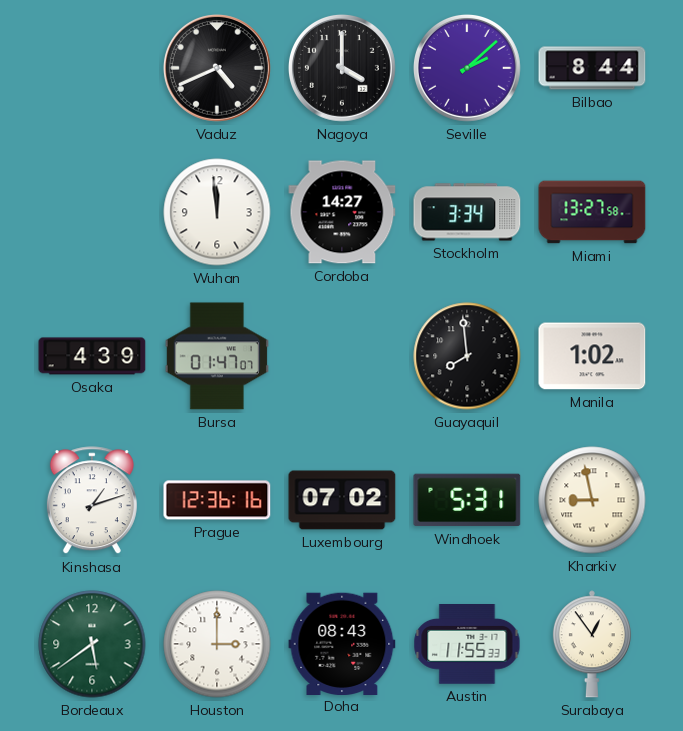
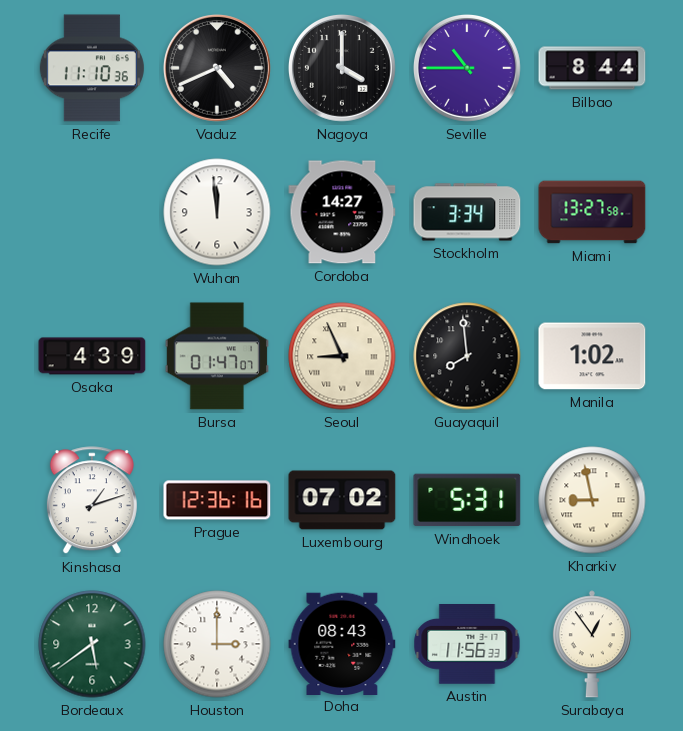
Recife: none -> 11:10 (92, 68)
Seville: 2:08 -> 10:45 (467, 68)
Seoul: none -> 8:56 (342, 356)
Austin: 11:55 -> 11:56 (467, 645)
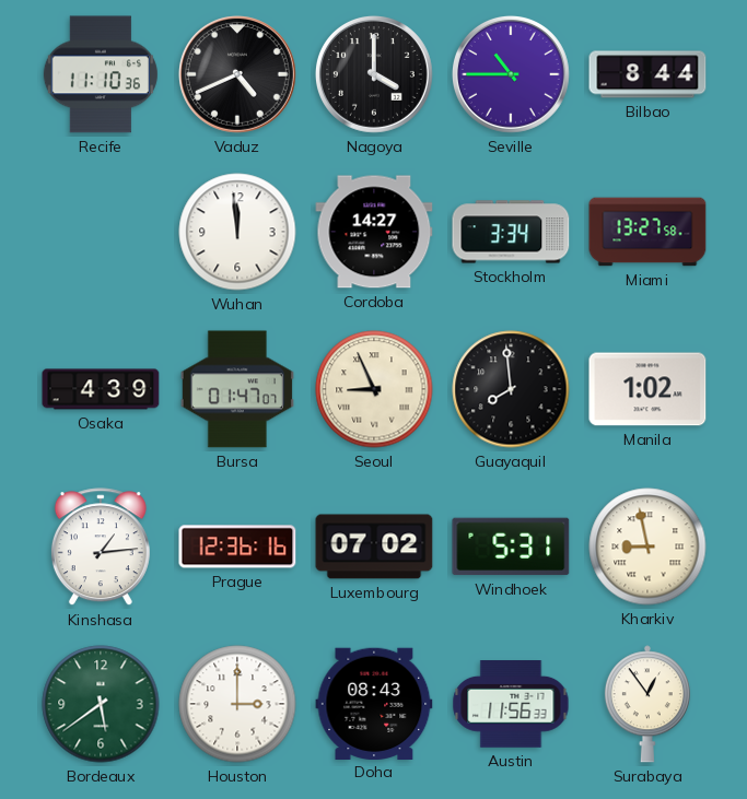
Kinshasa: 1:12 -> 1:14 (101, 548)
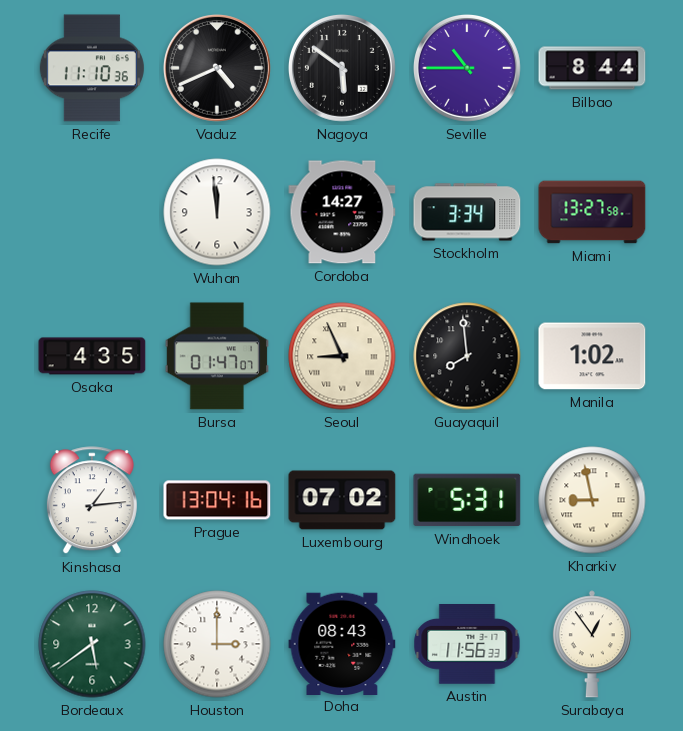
Nagoya: 4:00 -> 5:51 (342, 68)
Osaka: 4:39 -> 4:35 (92, 356)
Prague: 12:36 -> 13:04 (217, 500)
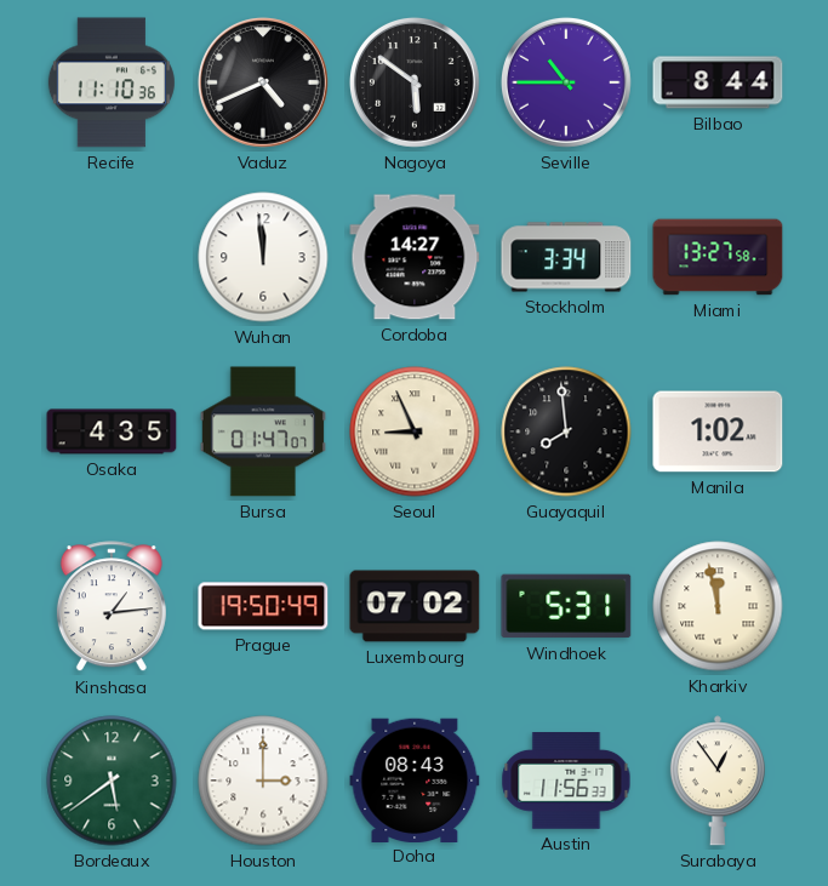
Prague: 13:04 -> 19:50 (263, 606)
Kharkiv: 8:58 -> 11:58 (718, 606)
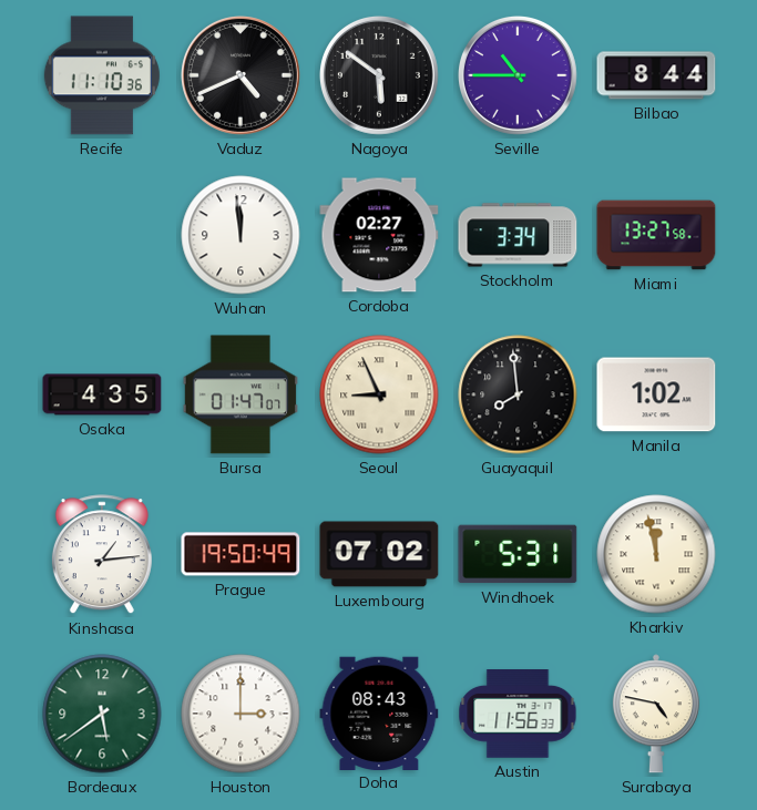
Cordoba: 14:27 -> 02:27 (379, 235)
Surabaya: 12:54 -> 4:47 (656, 714)
